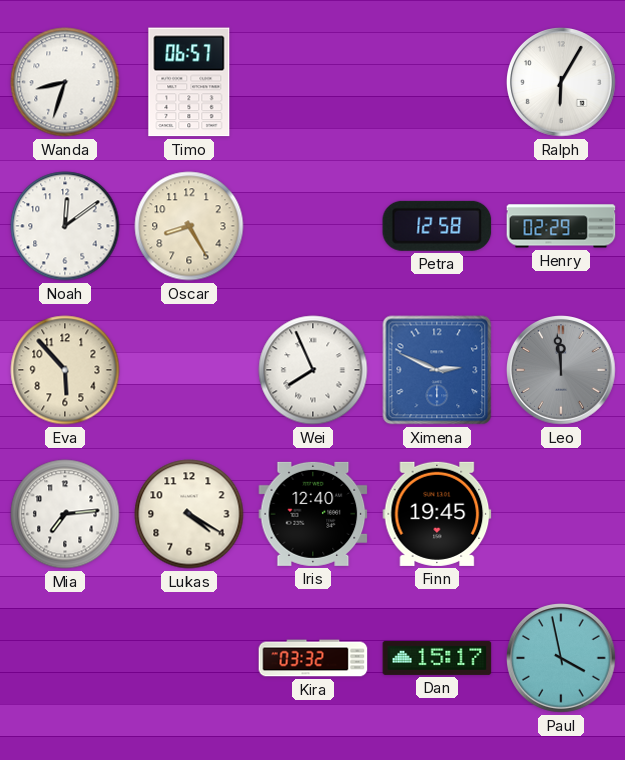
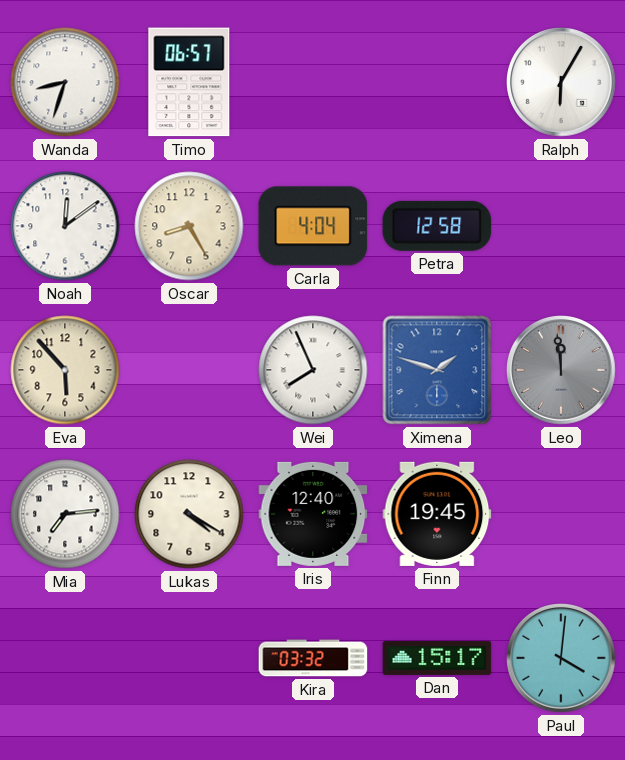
Carla: none -> 4:04 (313, 226)
Henry: 02:29 -> none (561, 226)
Ximena: 2:49 -> 1:48 (437, 370)
Paul: 3:58 -> 4:01 (562, 659)
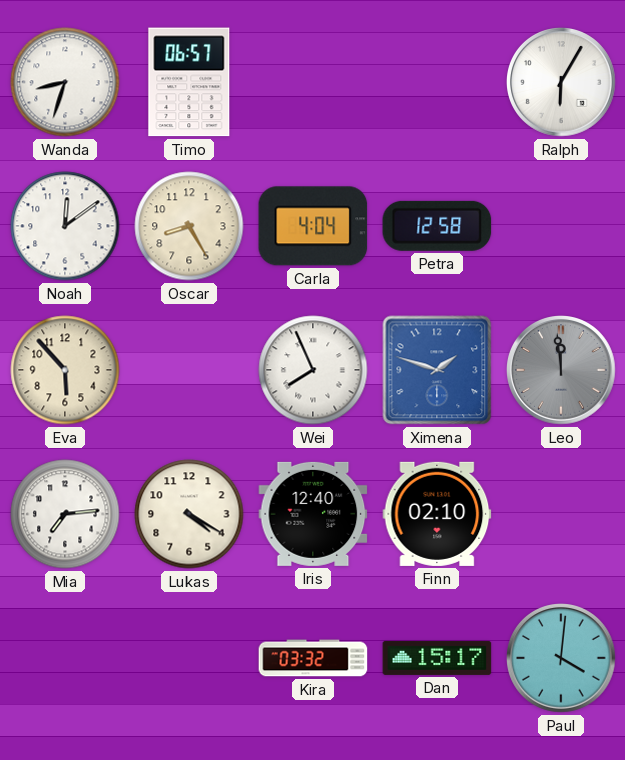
Finn: 19:45 -> 02:10 (437, 514)
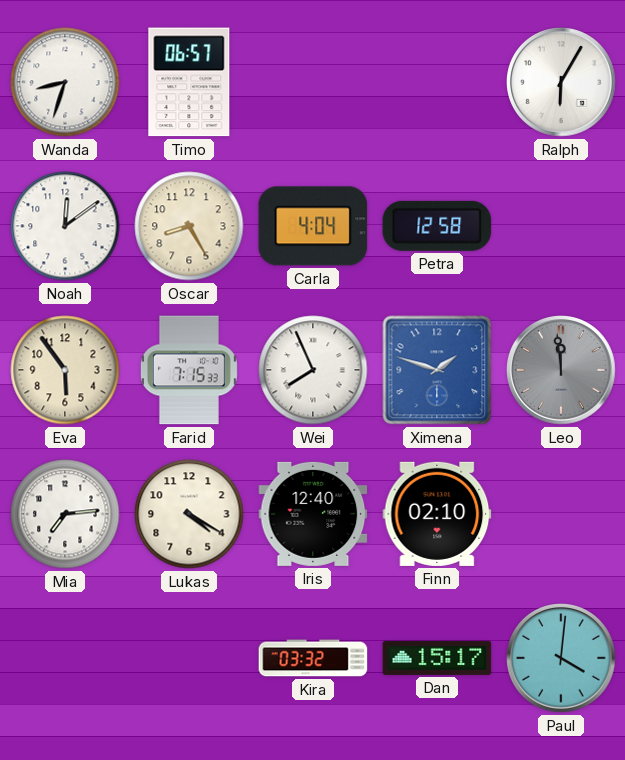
Eva: 5:53 -> 5:54 (65, 370)
Farid: none -> 7:15 (189, 370)
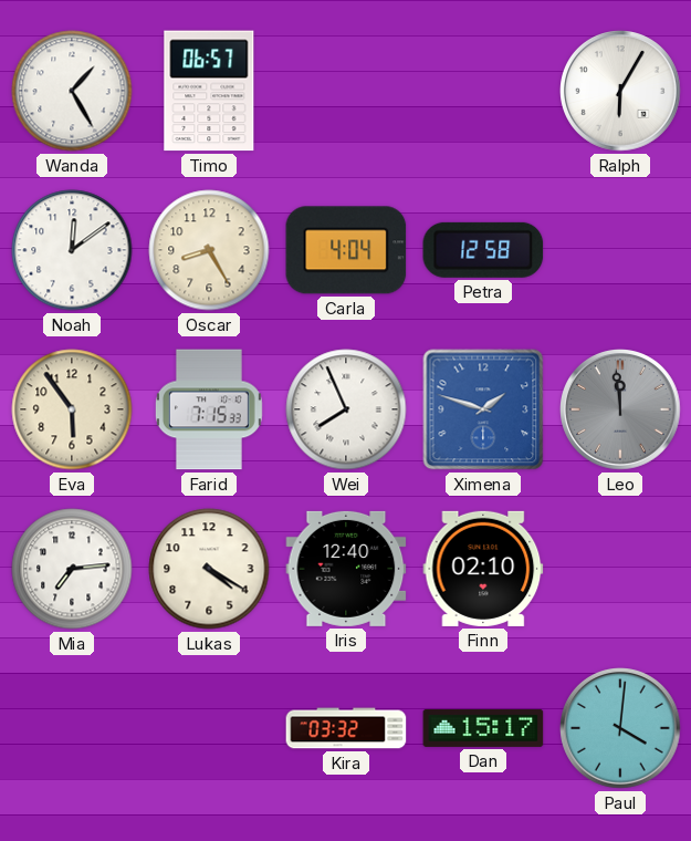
Wanda: 8:33 -> 1:25 (72, 91)
